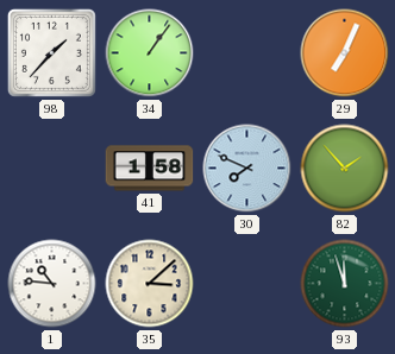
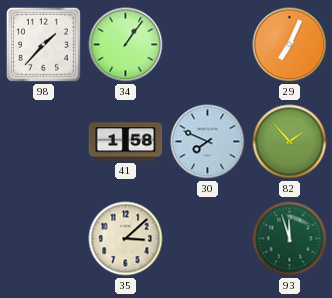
1: 10:46 -> none (52, 284)
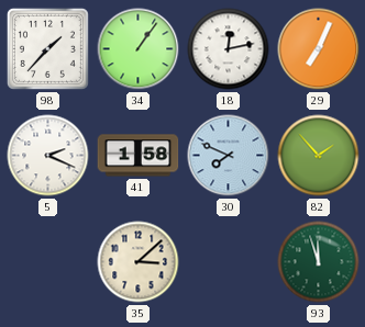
18: none -> 12:13 (229, 49)
5: none -> 2:19 (48, 156)
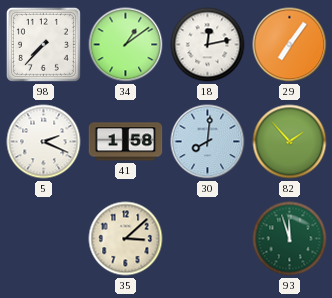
98: 1:37 -> 7:37 (43, 44)
34: 1:06 -> 1:09 (126, 45)
29: 7:04 -> 7:06 (290, 45)
30: 7:49 -> 8:01 (208, 142)
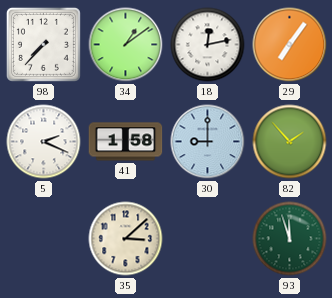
30: 8:01 -> 9:00 (208, 142)
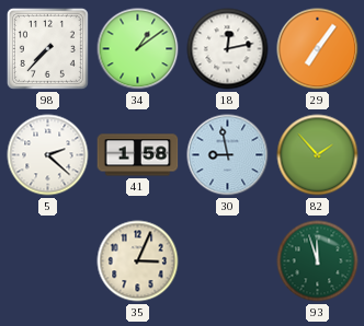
5: 2:19 -> 2:22 (48, 155)
30: 9:00 -> 8:58 (228, 155)
35: 3:08 -> 3:04 (138, 261)
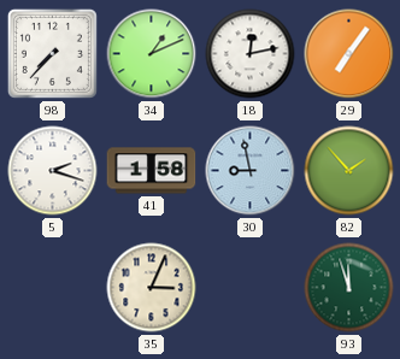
34: 1:09 -> 1:11 (152, 54)
5: 2:22 -> 2:18 (53, 171)
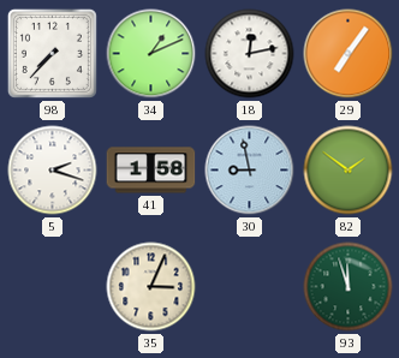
82: 1:53 -> 1:51 (349, 171)
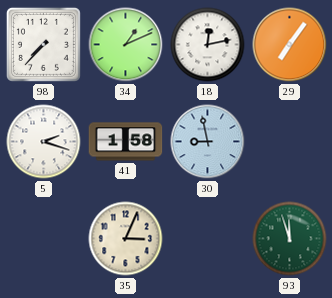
82: 1:51 -> none (349, 171)
